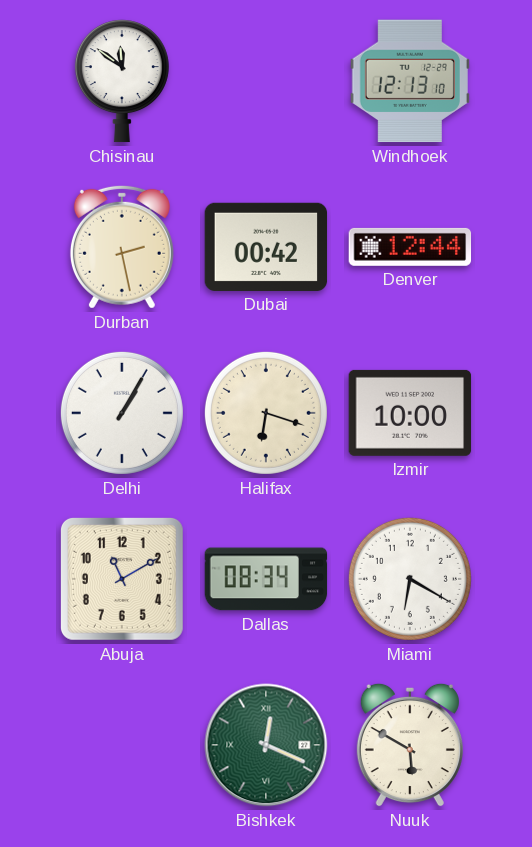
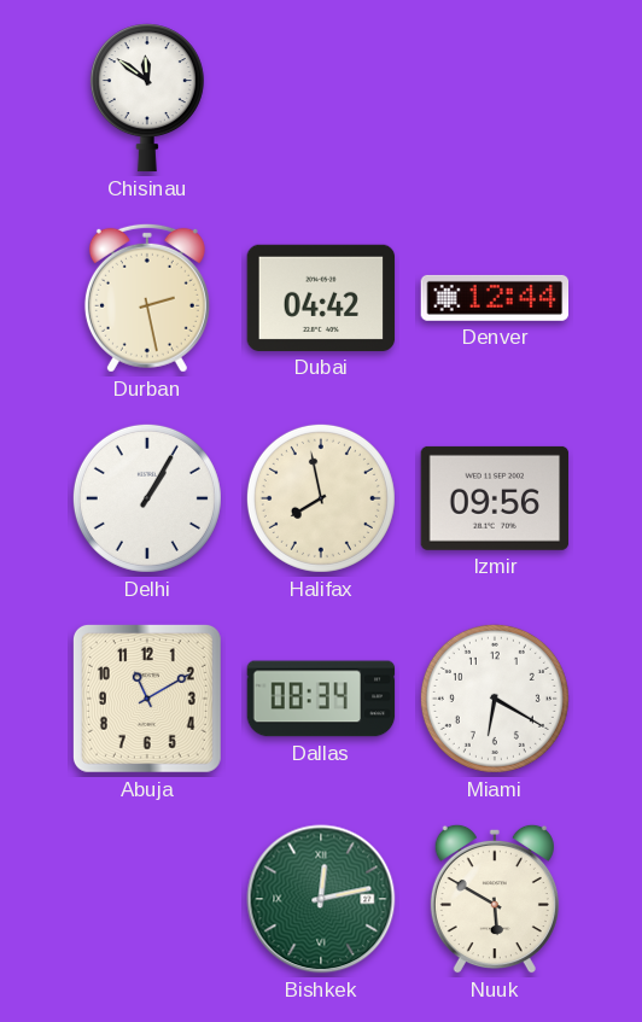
Windhoek: 12:13 -> none (410, 81)
Dubai: 00:42 -> 04:42 (321, 298)
Halifax: 6:18 -> 7:58 (321, 498)
Izmir: 10:00 -> 09:56 (495, 498)
Bishkek: 12:19 -> 12:13 (321, 899)
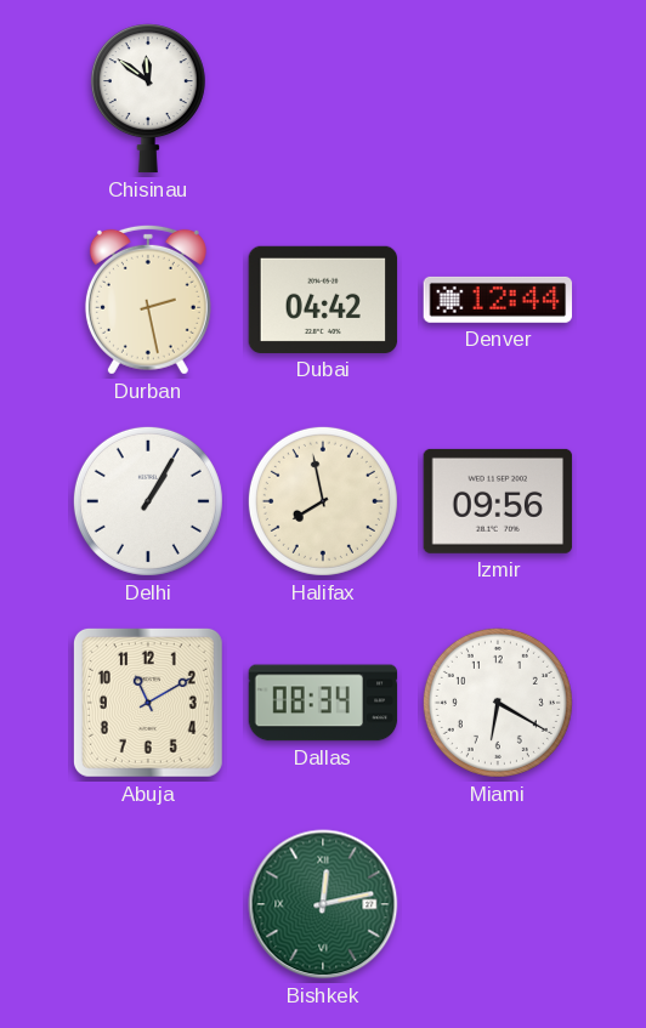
Nuuk: 5:50 -> none (495, 899)
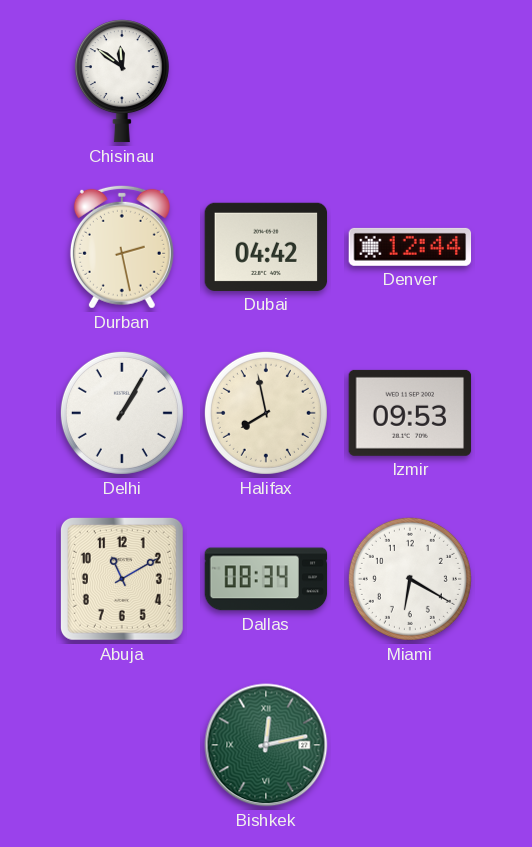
Izmir: 09:56 -> 09:53 (410, 413)
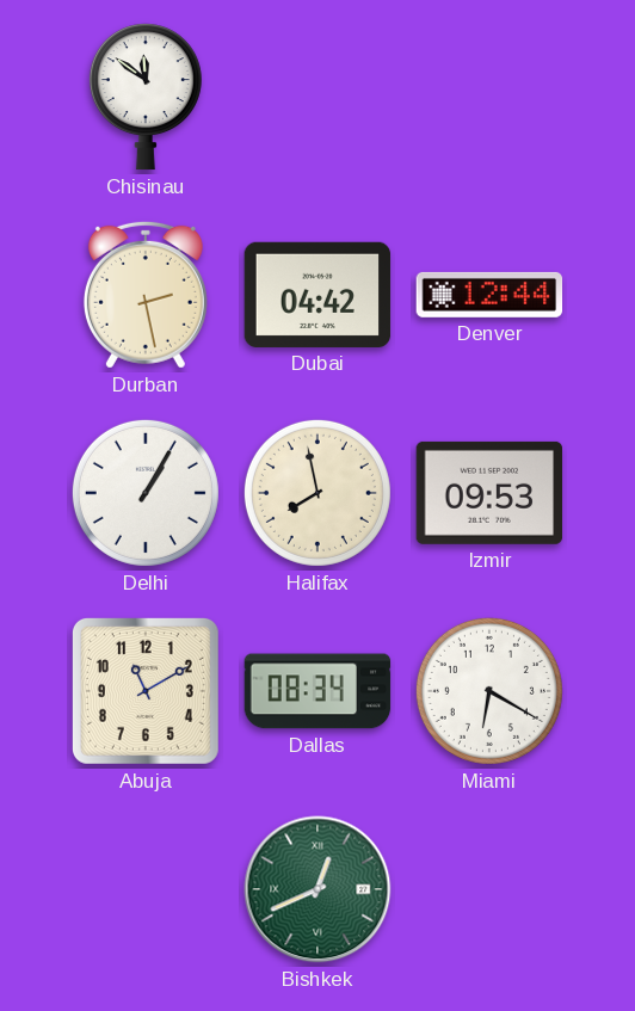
Bishkek: 12:13 -> 12:41 (317, 889)
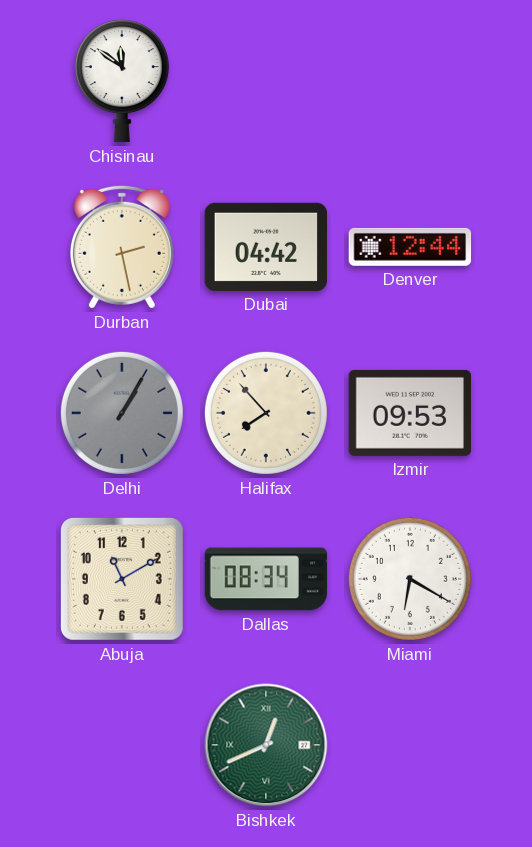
Delhi dial: white -> grey (122, 413)
Halifax: 7:58 -> 7:53 (266, 413)
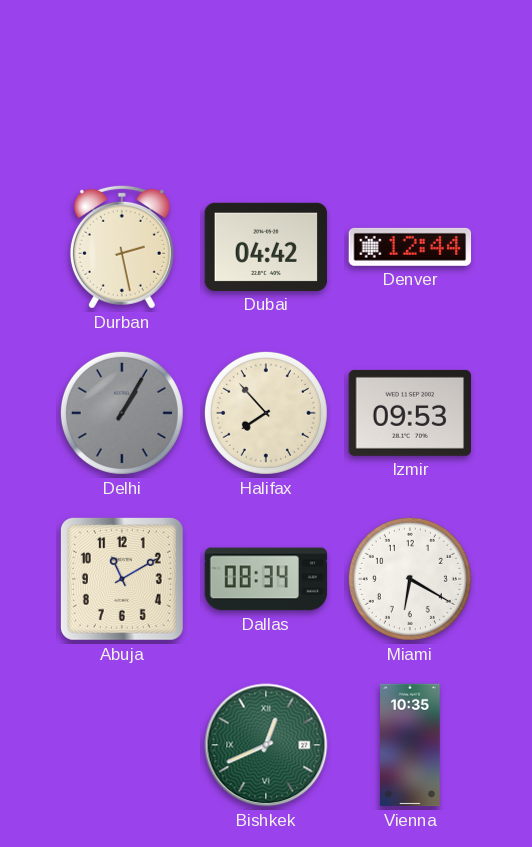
Chisinau: 11:51 -> none (122, 81)
Vienna: none -> 10:35 (411, 745)
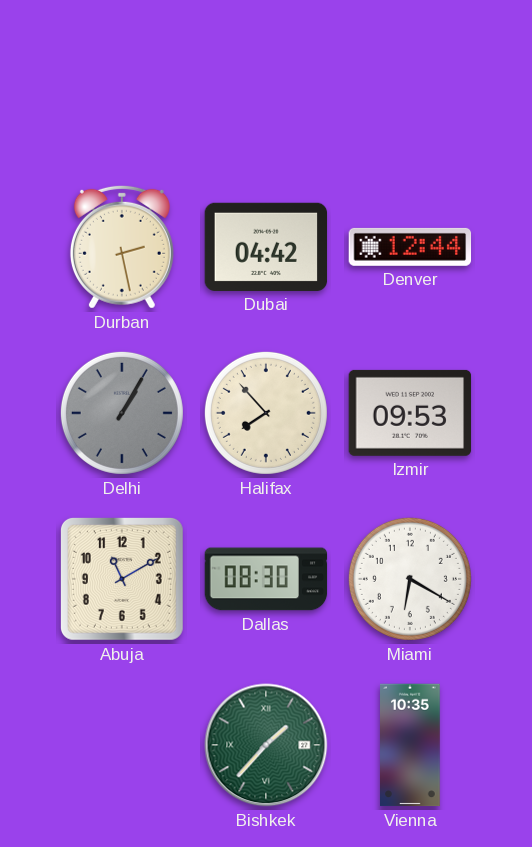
Dallas: 08:34 -> 08:30 (266, 579)
Bishkek: 12:41 -> 1:37 (266, 745)
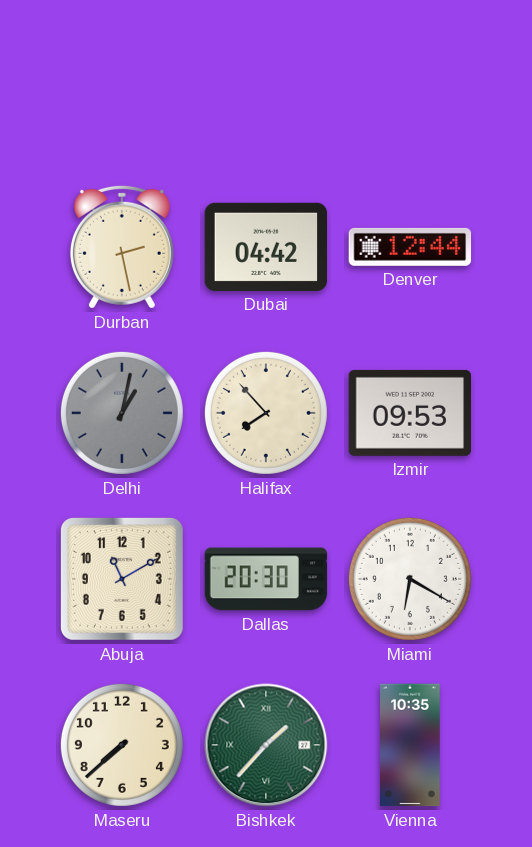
Delhi: 1:05 -> 1:02 (122, 413)
Dallas: 08:30 -> 20:30 (266, 579)
Maseru: none -> 7:38 (122, 745)
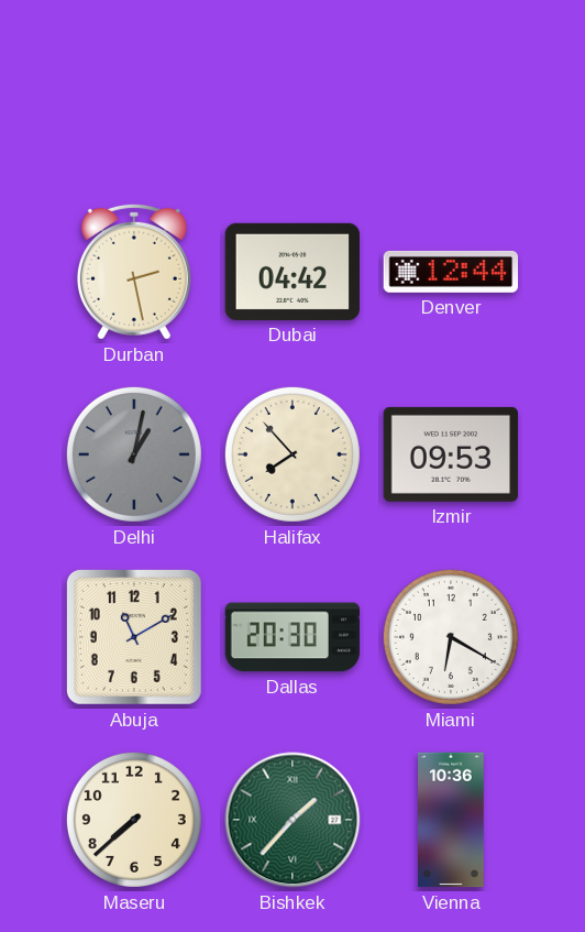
Vienna: 10:35 -> 10:36 (452, 820)
